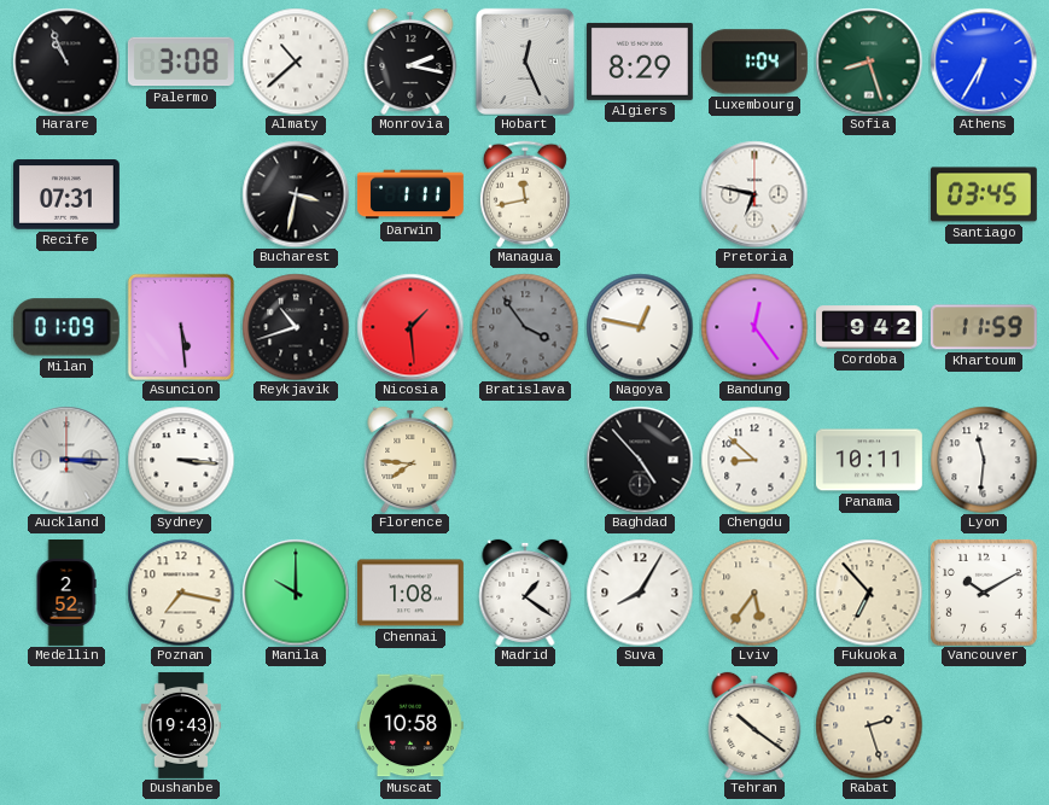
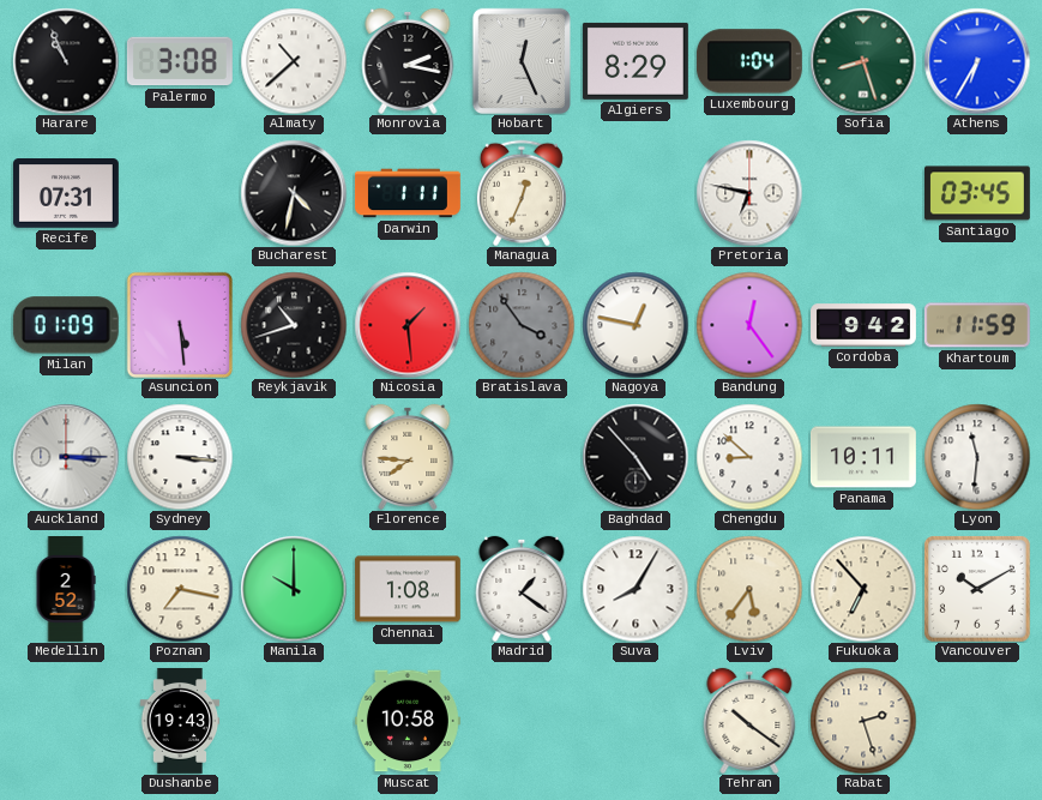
Bucharest: 3:32 -> 4:32 (294, 193)
Managua: 11:43 -> 12:34 (522, 193)
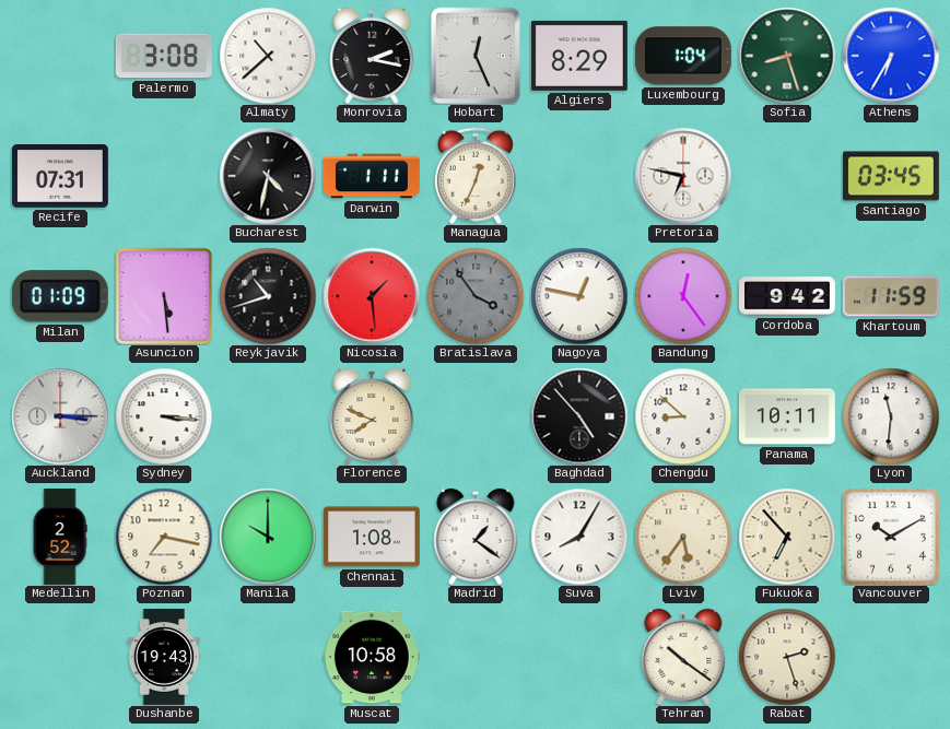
Harare: 10:56 -> none (66, 61)
Florence: 7:46 -> 7:49 (372, 416)
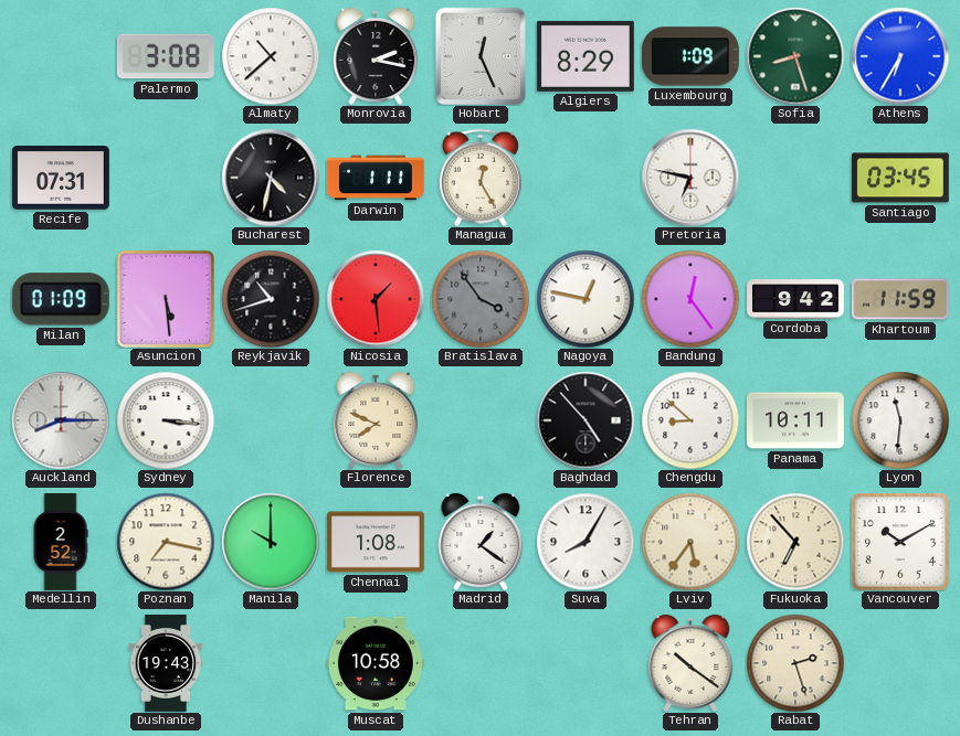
Luxembourg: 1:04 -> 1:09 (690, 56)
Managua: 12:34 -> 12:25 (481, 178)
Auckland: 3:15 -> 8:15 (61, 420)
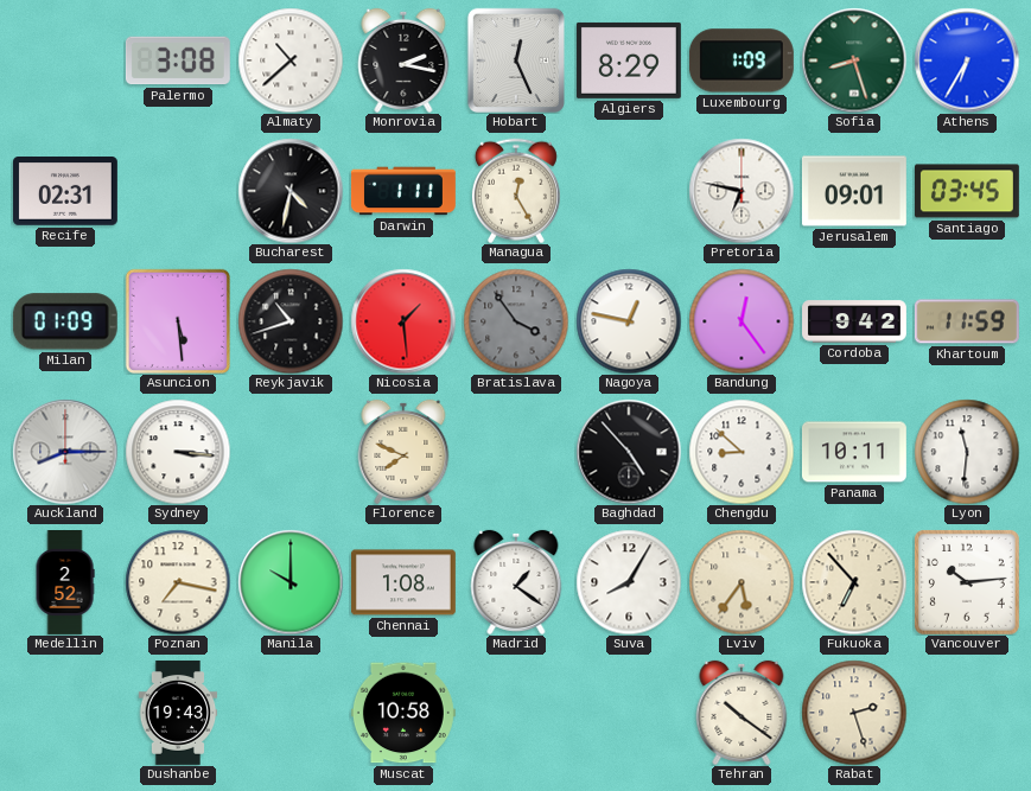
Recife: 07:31 -> 02:31 (65, 192)
Jerusalem: none -> 09:01 (854, 191)
Vancouver: 10:10 -> 10:14 (967, 582)
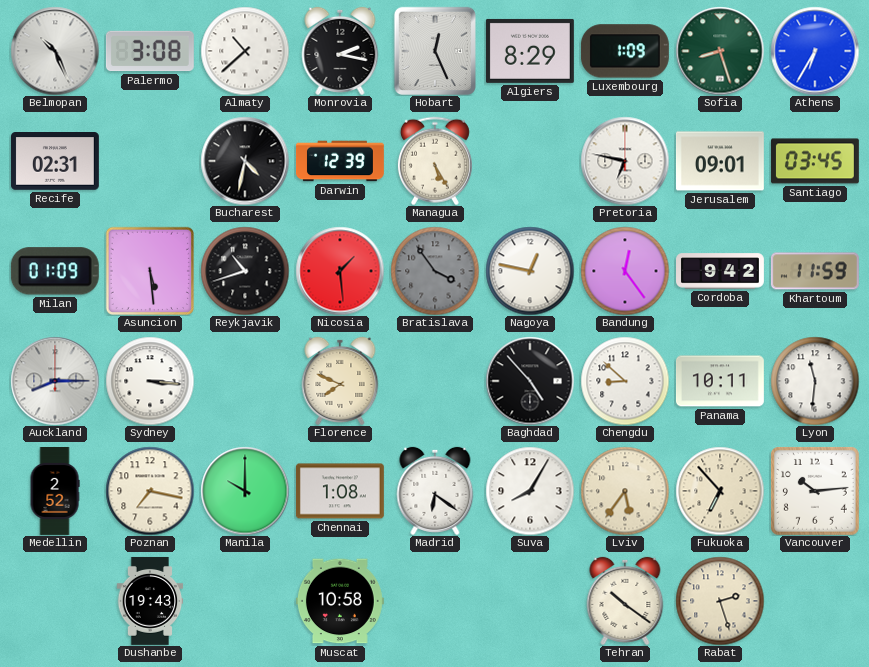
Belmopan: none -> 10:26 (55, 51)
Darwin: 1:11 -> 12:39 (340, 161)
Managua: 12:25 -> 5:25 (435, 161)
Madrid: 1:21 -> 6:21 (435, 491)
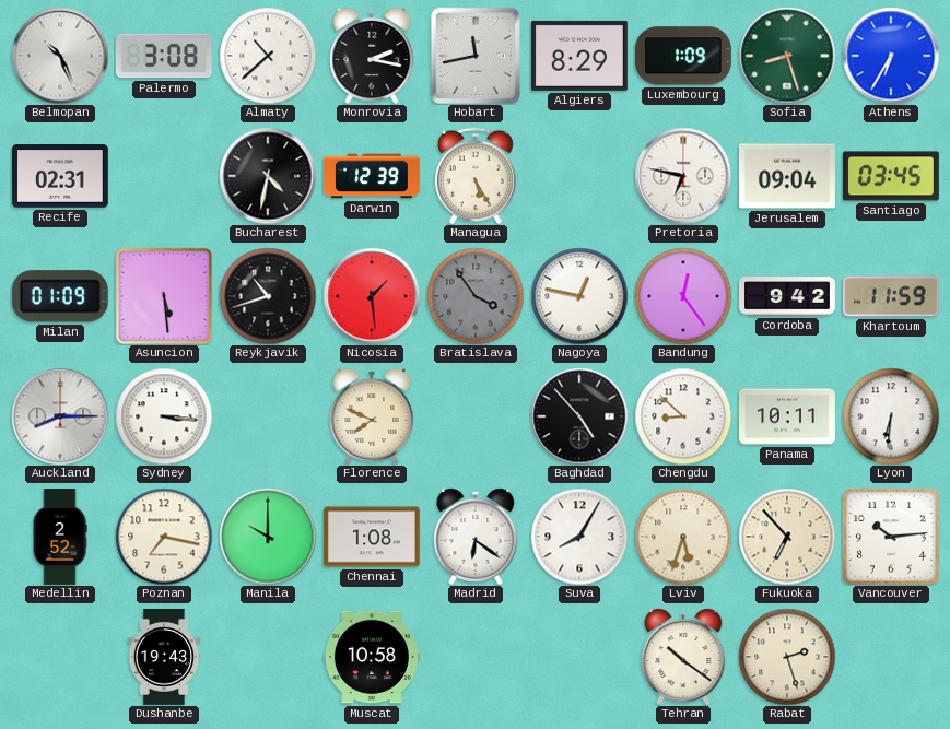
Hobart: 12:26 -> 11:43 (474, 55)
Jerusalem: 09:01 -> 09:04 (787, 176)
Lyon: 11:31 -> 6:31 (891, 416)
Lviv: 5:36 -> 5:33 (683, 537)
